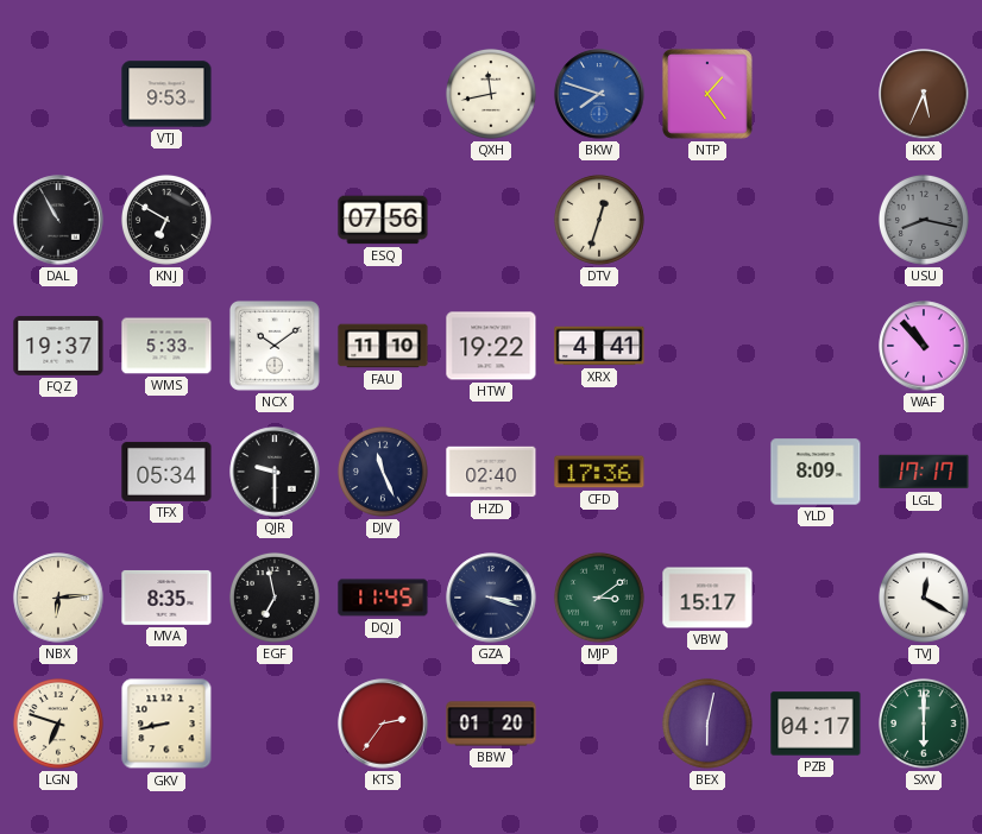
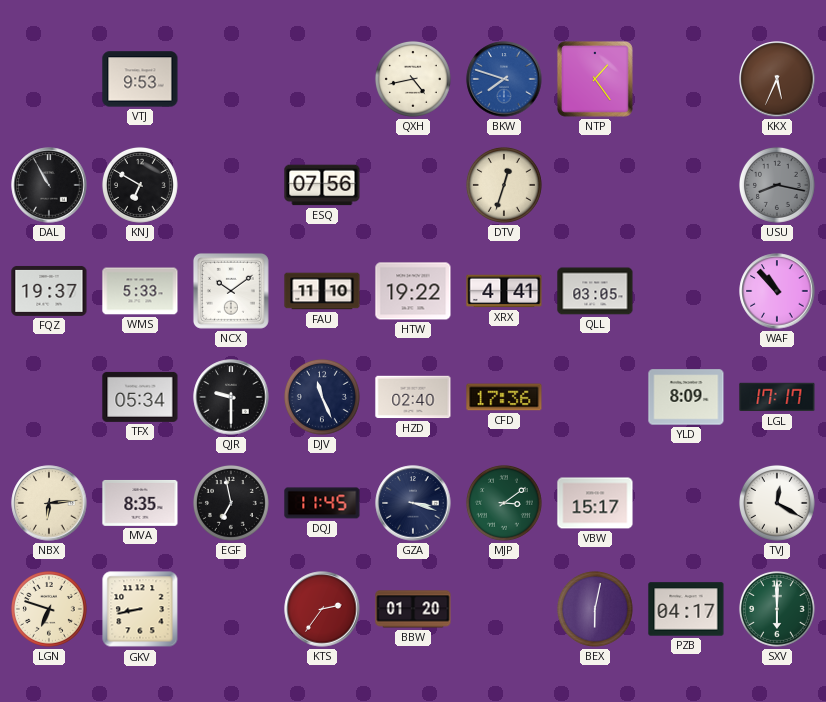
QXH: 11:43 -> 4:43 (413, 79)
QLL: none -> 03:05 (595, 291)
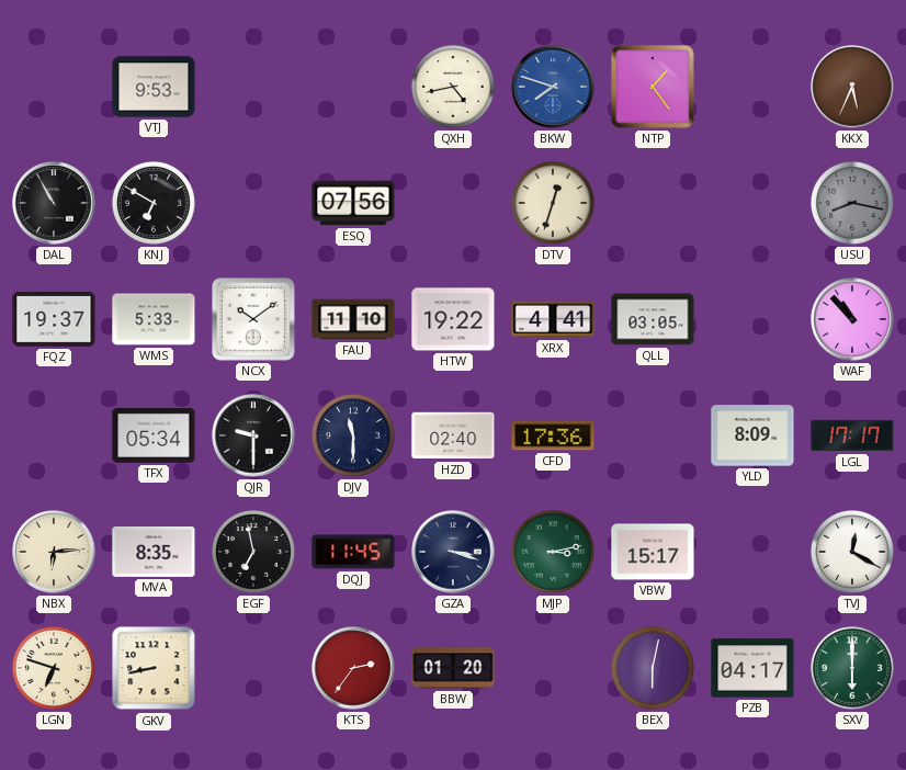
DJV: 11:26 -> 11:30 (353, 435)
MJP: 3:09 -> 3:13 (553, 552)
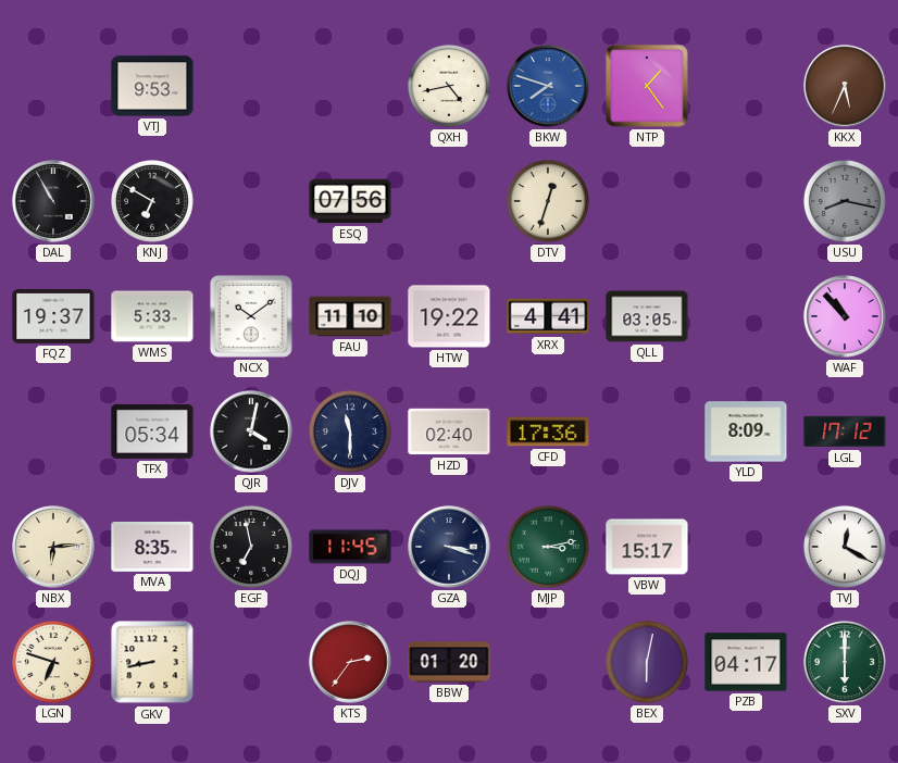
QJR: 9:30 -> 4:02 (251, 431)
LGL: 17:17 -> 17:12 (845, 431)
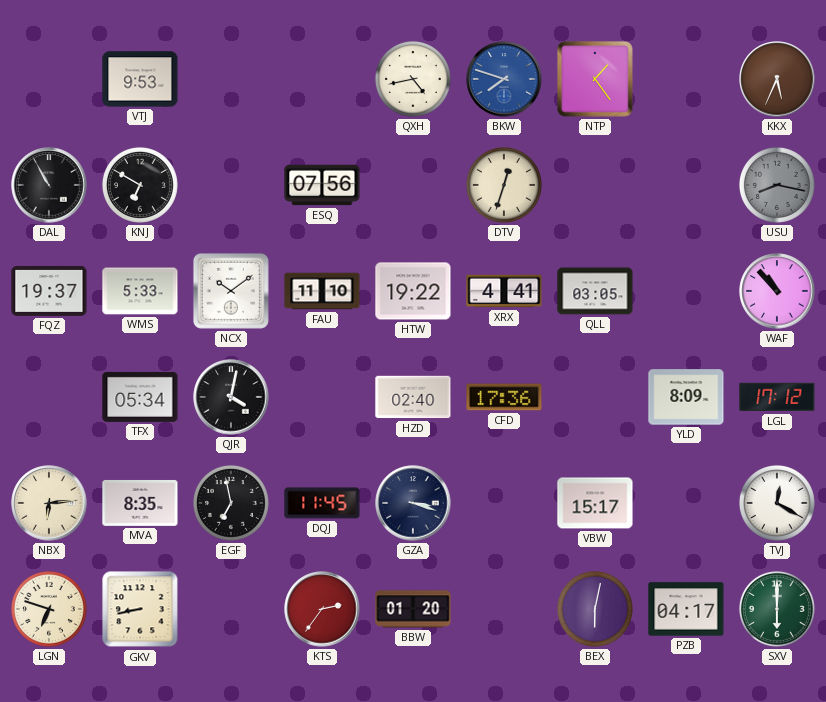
DJV: 11:30 -> none (350, 431)
MJP: 3:13 -> none (548, 547)
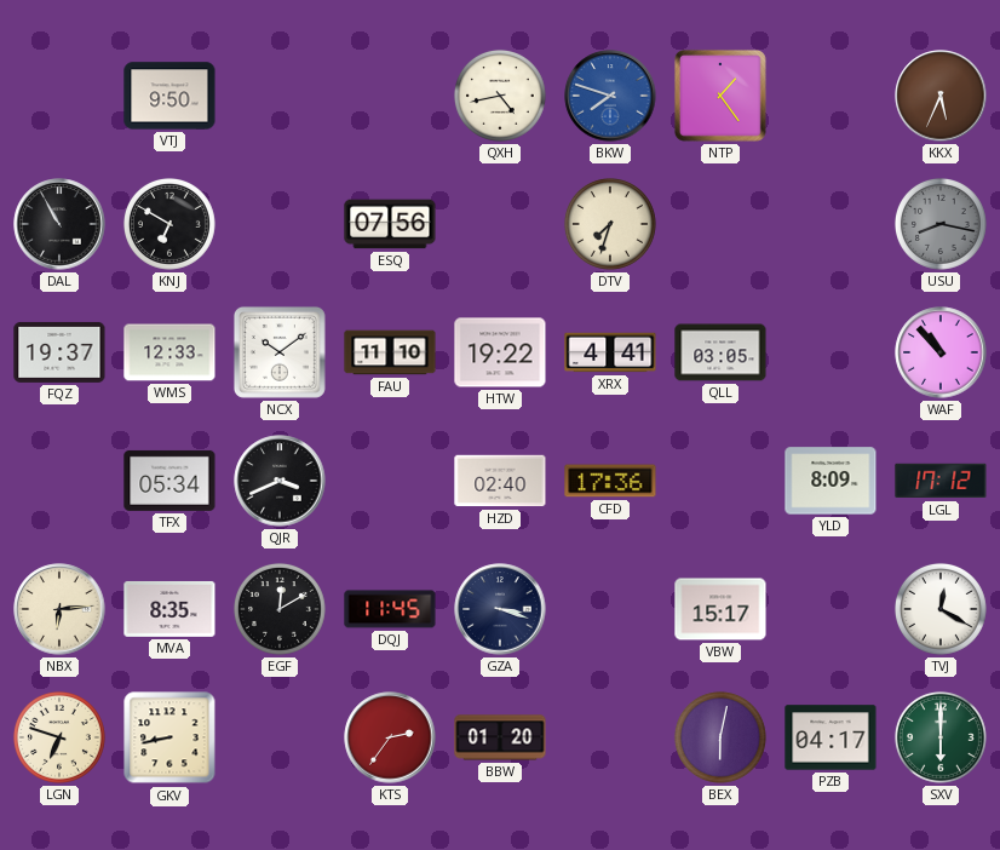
VTJ: 9:53 -> 9:50 (169, 96)
DTV: 12:33 -> 7:33 (610, 224)
WMS: 5:33 -> 12:33 (169, 352)
QJR: 4:02 -> 3:41 (280, 481)
EGF: 6:58 -> 12:10 (280, 609)
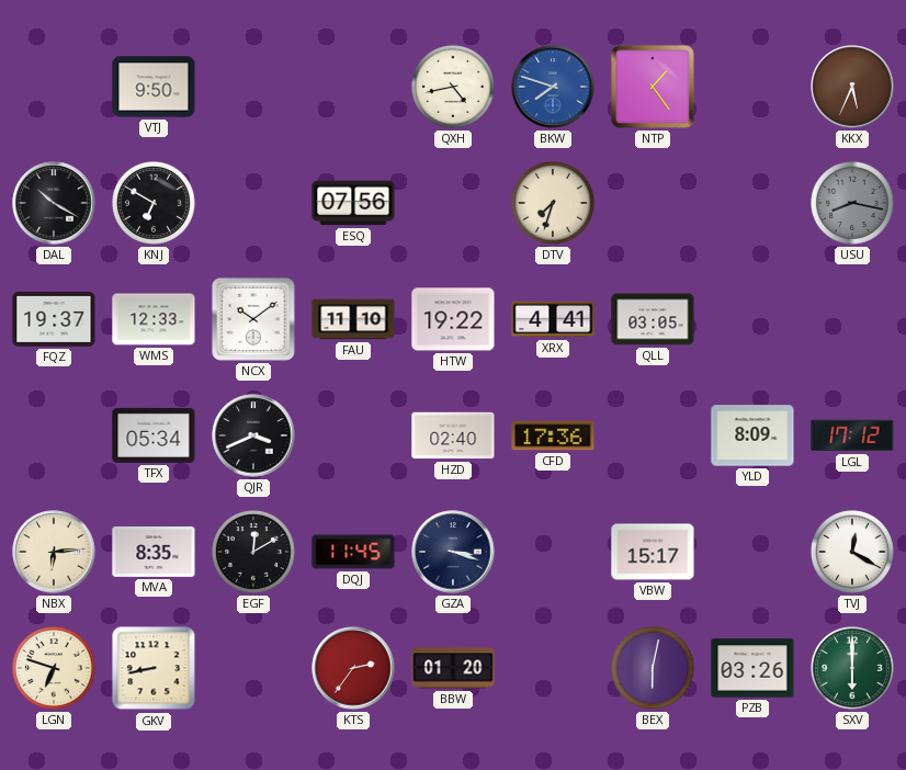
DAL: 10:55 -> 10:20 (54, 203)
WAF: 10:53 -> none (941, 352)
PZB: 04:17 -> 03:26 (752, 668)
